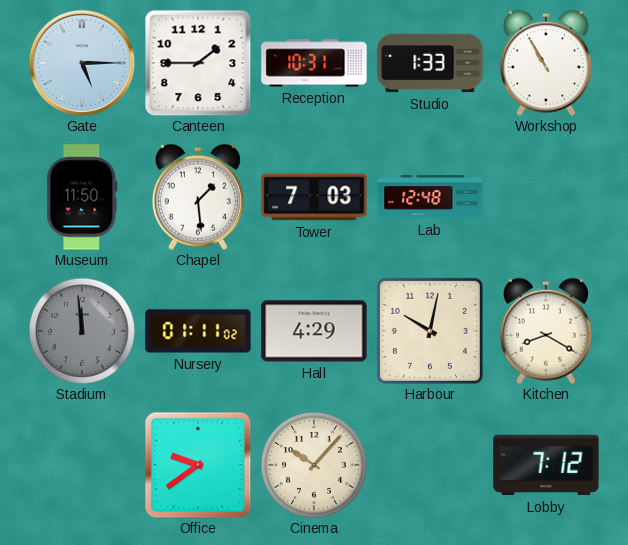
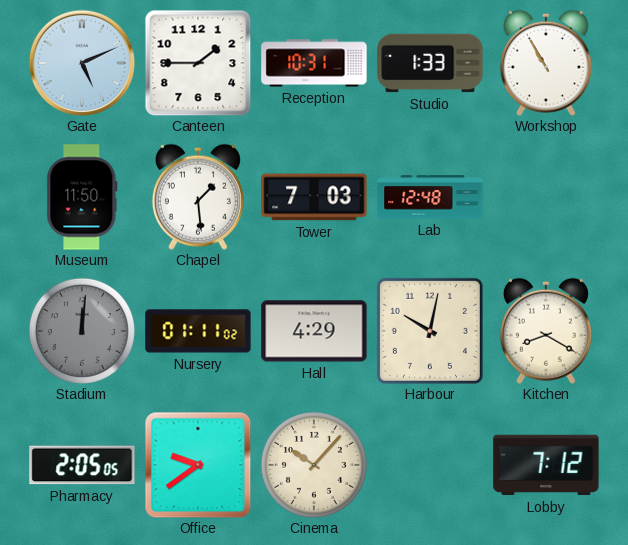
Gate: 5:15 -> 5:11 (82, 63)
Stadium: 11:59 -> 12:01 (82, 331)
Pharmacy: none -> 2:05 (82, 465)
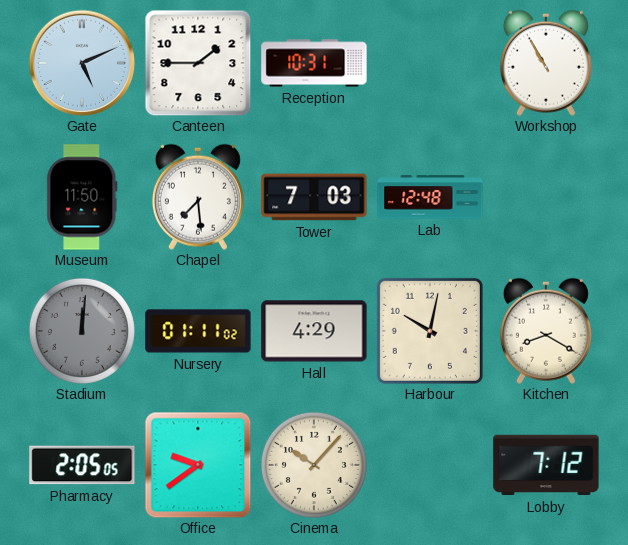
Studio: 1:33 -> none (430, 63)
Chapel: 1:29 -> 7:29 (198, 197)
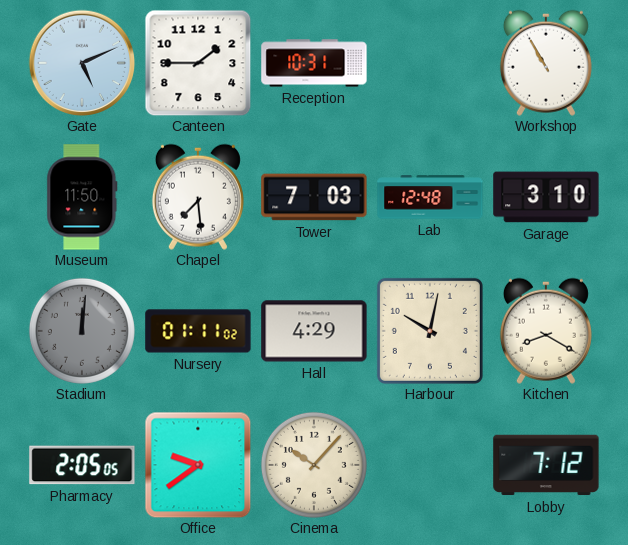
Garage: none -> 3:10 (546, 197)
